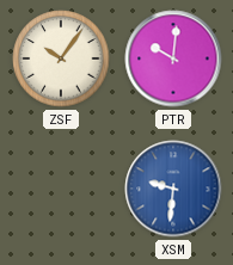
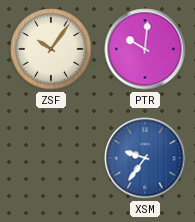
XSM: 9:31 -> 9:36 (145, 158)
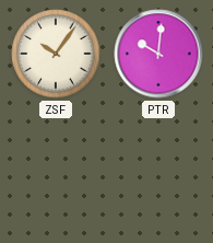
XSM: 9:36 -> none (145, 158)
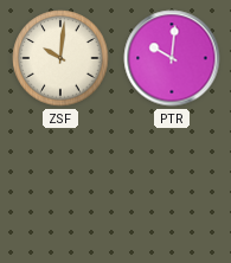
ZSF: 10:06 -> 10:01 (60, 58)
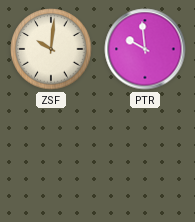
PTR: 10:01 -> 9:59 (145, 49)
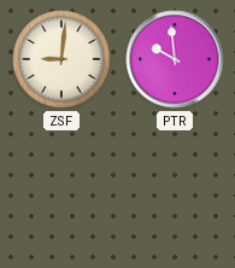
ZSF: 10:01 -> 9:01 (61, 59)
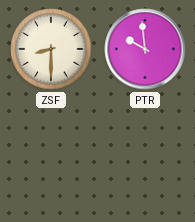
ZSF: 9:01 -> 8:30 (51, 49)
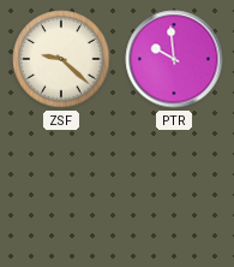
ZSF: 8:30 -> 9:22 (61, 59)
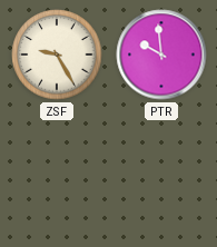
ZSF: 9:22 -> 9:25 (57, 55)
